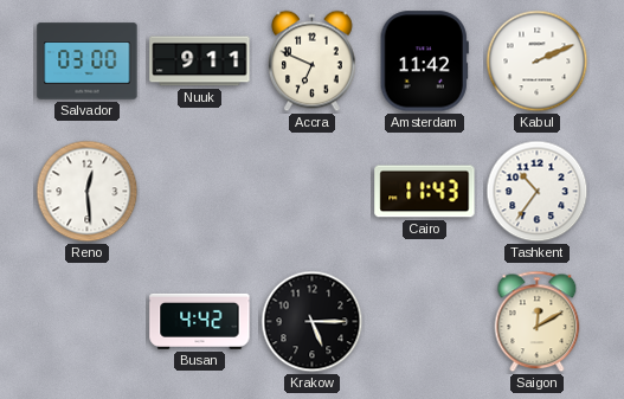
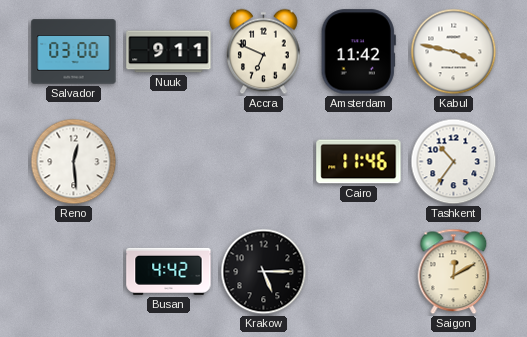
Kabul: 2:11 -> 3:47 (454, 52)
Cairo: 11:43 -> 11:46 (359, 162)
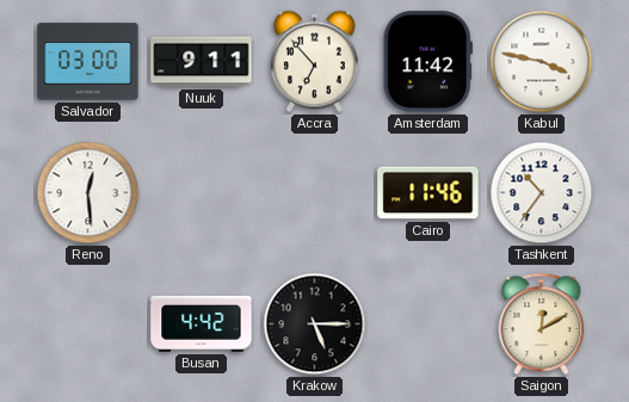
Accra: 6:49 -> 6:53 (315, 62)
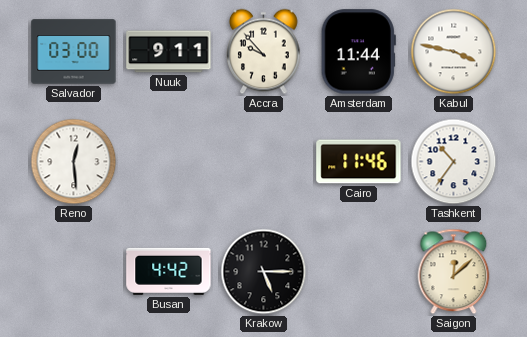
Accra: 6:53 -> 9:53 (264, 52)
Amsterdam: 11:42 -> 11:44 (358, 52)
Saigon: 12:10 -> 12:08 (454, 272)
